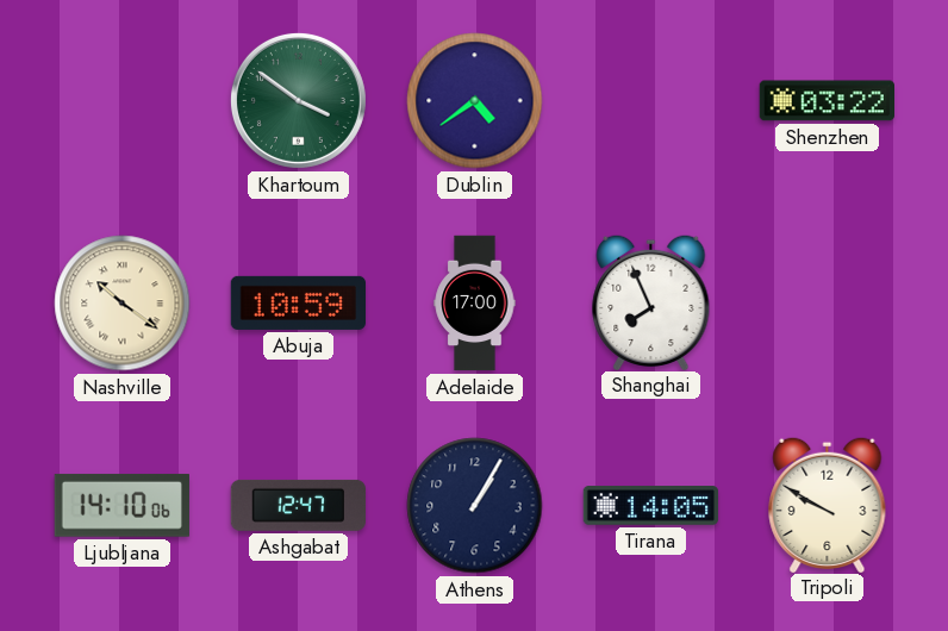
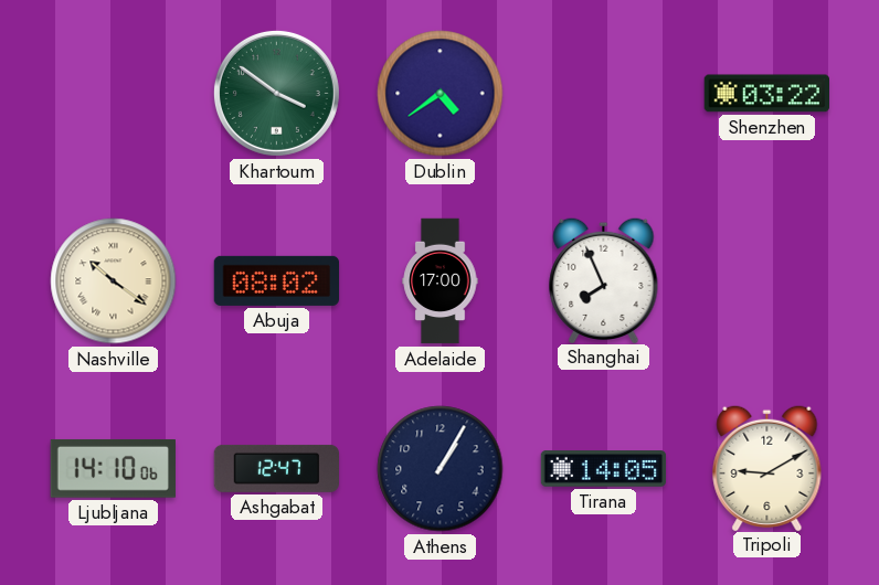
Abuja: 10:59 -> 08:02 (277, 280)
Tripoli: 9:50 -> 9:10 (767, 467)
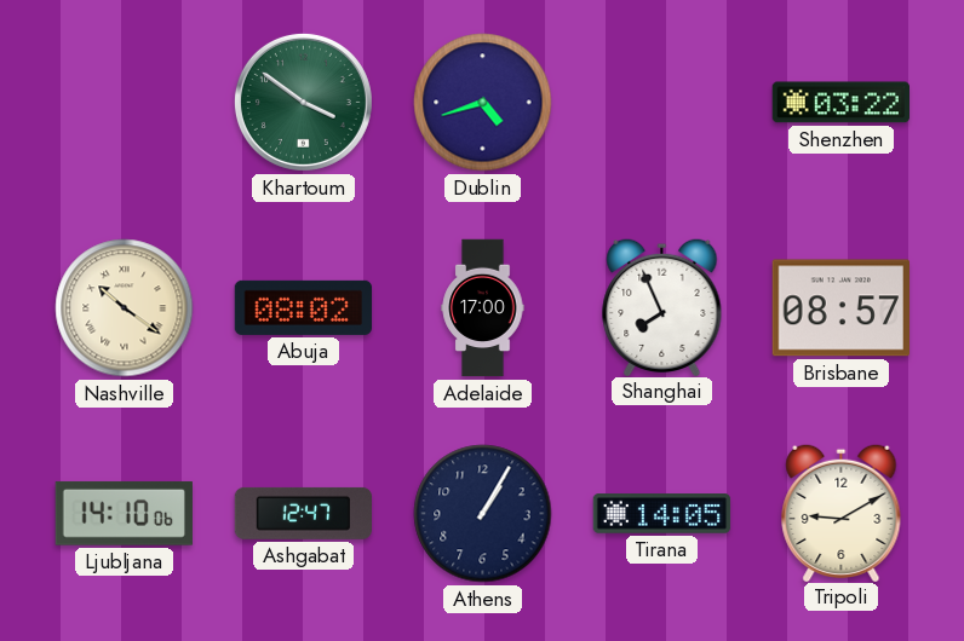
Dublin: 4:39 -> 4:42 (483, 103)
Brisbane: none -> 08:57 (840, 308)
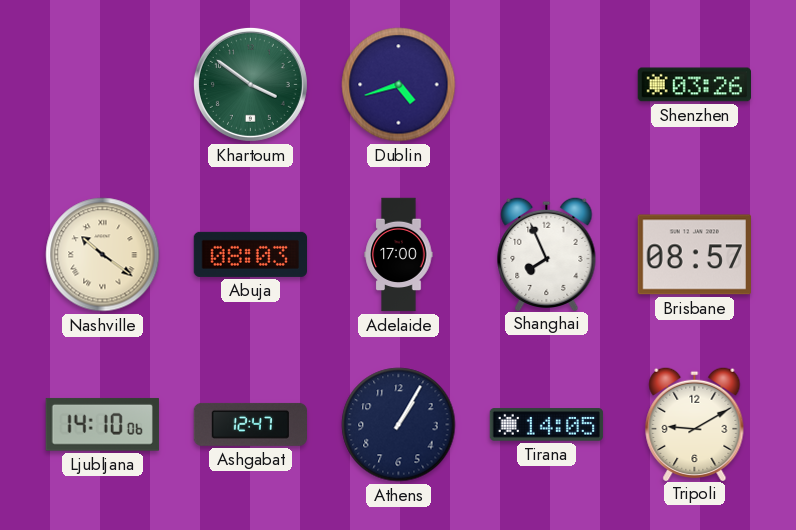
Shenzhen: 03:22 -> 03:26 (694, 85)
Abuja: 08:02 -> 08:03 (251, 254)
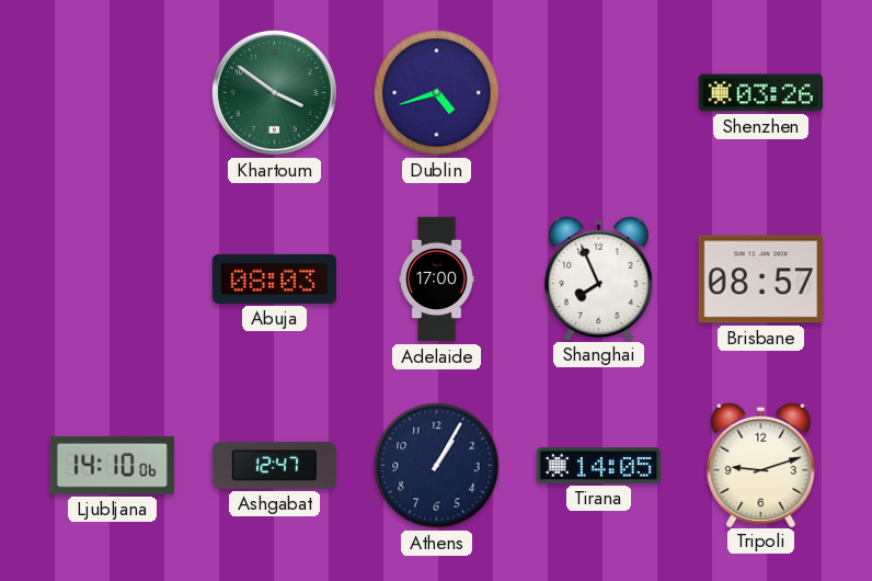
Nashville: 10:21 -> none (103, 255)
Tripoli: 9:10 -> 9:12 (761, 464)
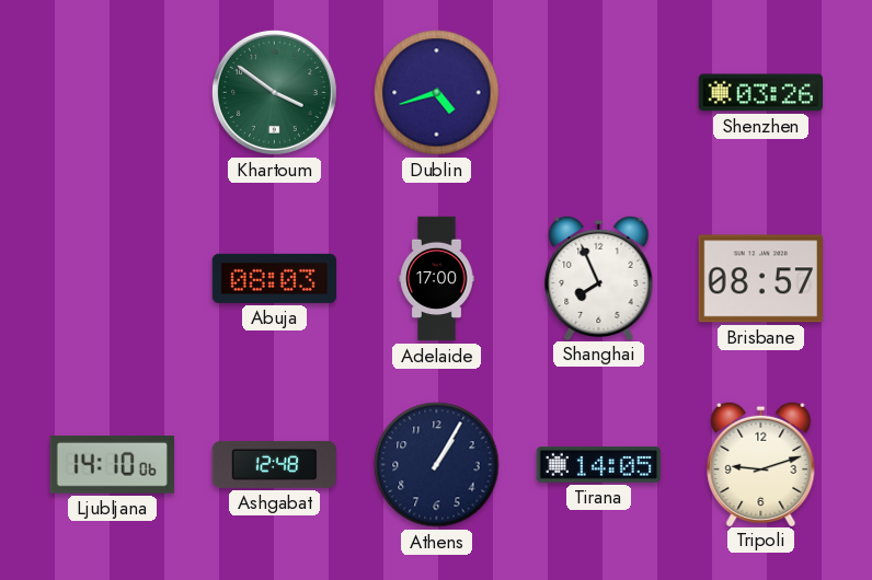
Ashgabat: 12:47 -> 12:48 (275, 464)
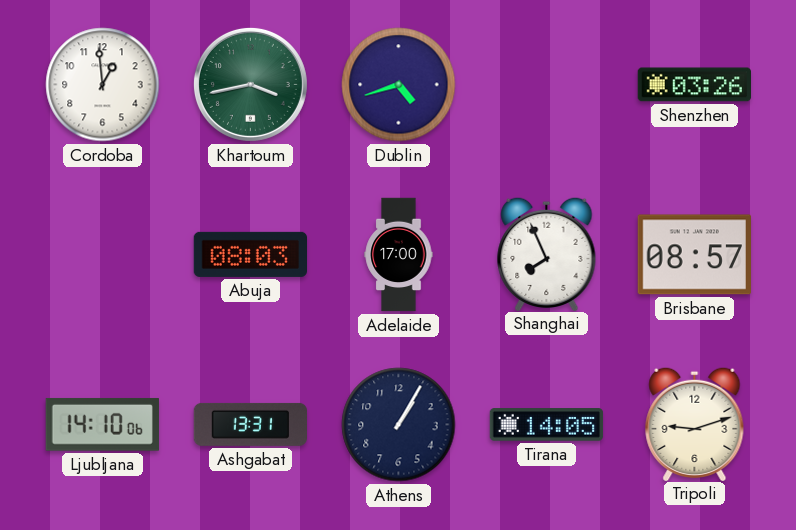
Cordoba: none -> 12:59 (103, 85)
Khartoum: 3:51 -> 3:43 (250, 84)
Ashgabat: 12:48 -> 13:31 (251, 424)
